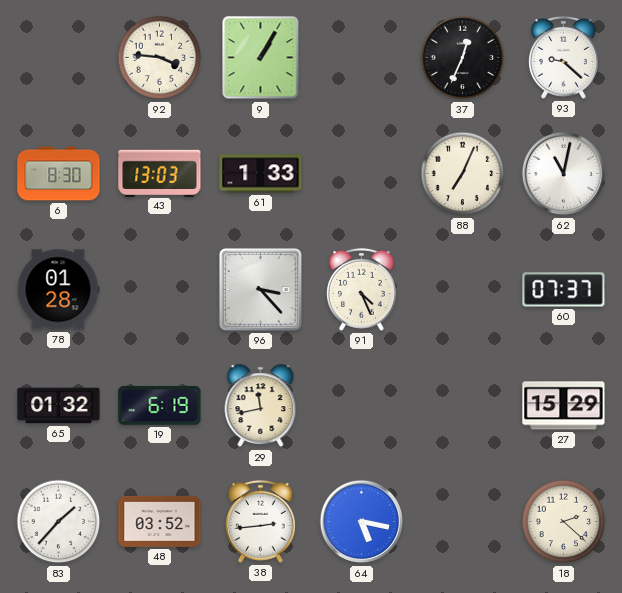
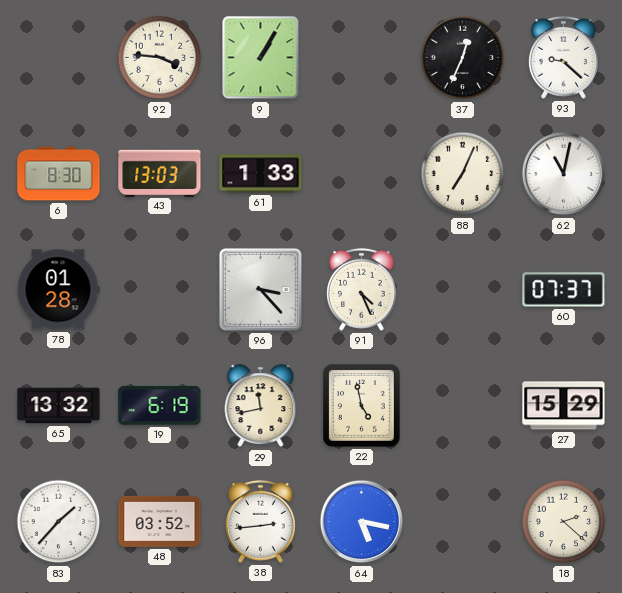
65: 01:32 -> 13:32 (59, 406)
22: none -> 4:58 (362, 406)
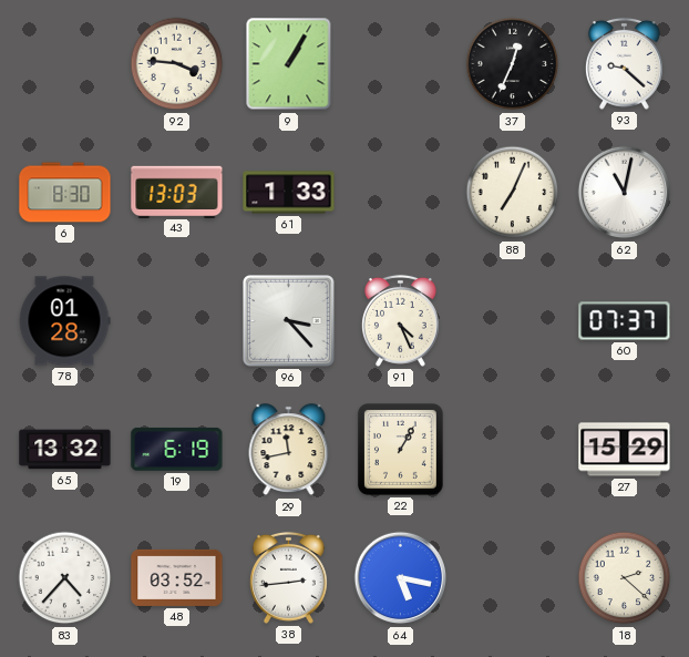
22: 4:58 -> 1:05 (401, 450)
83: 1:37 -> 4:37 (65, 578)
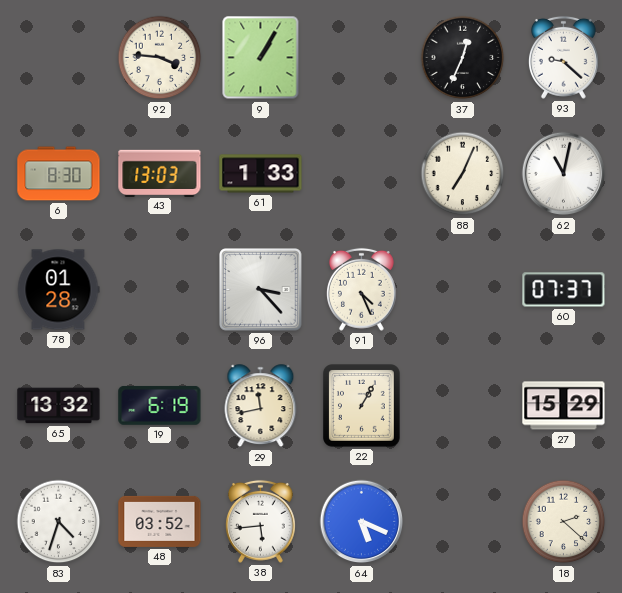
83: 4:37 -> 4:33 (59, 522)
38: 2:44 -> 5:44 (260, 521)
64: 5:17 -> 5:19 (362, 522)
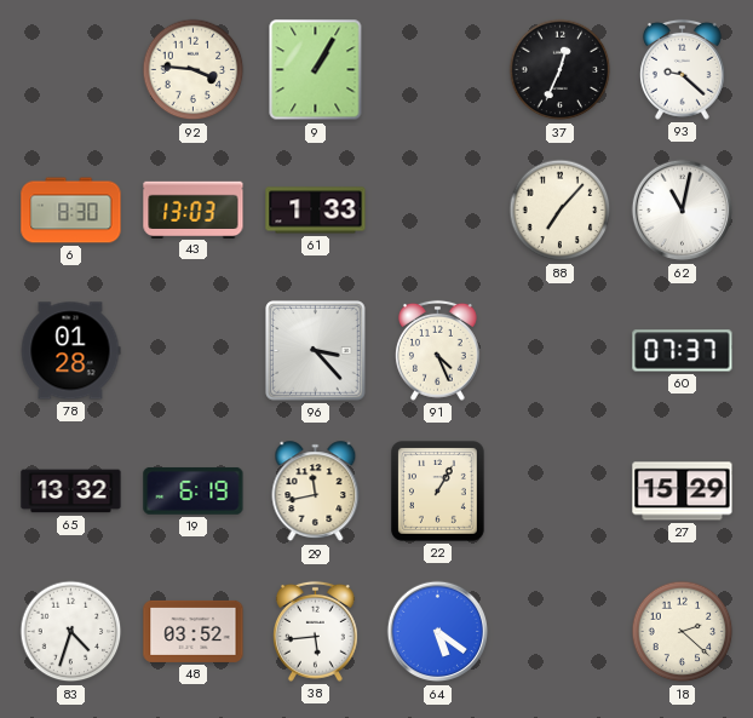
88: 7:04 -> 7:07 (561, 211)
64: 5:19 -> 5:21 (438, 632)
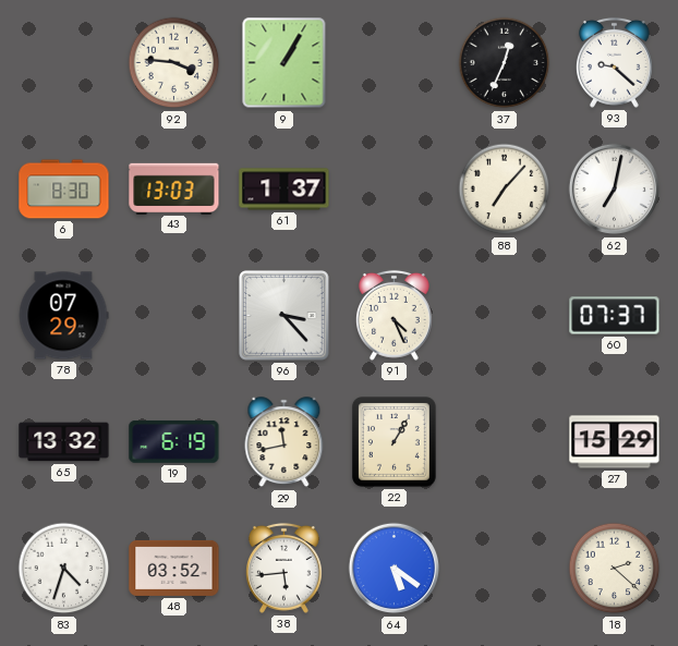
61: 1:33 -> 1:37 (284, 190)
62: 11:02 -> 7:02 (615, 190)
78: 01:28 -> 07:29 (63, 316)
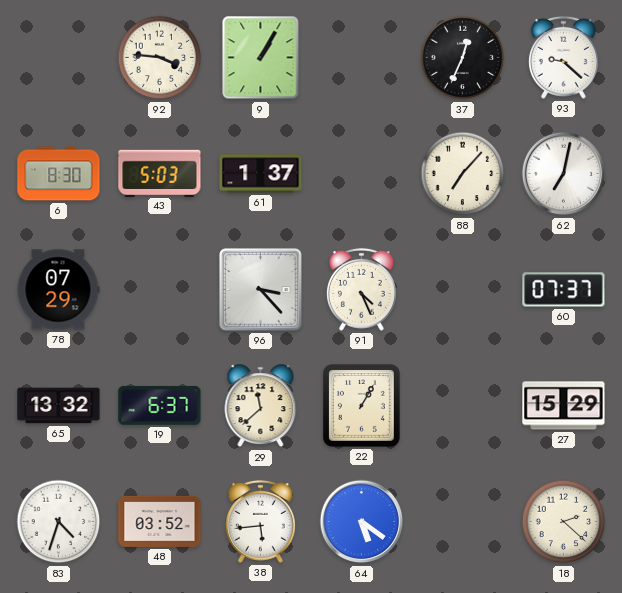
43: 13:03 -> 5:03 (160, 173)
19: 6:19 -> 6:37 (160, 405)
29: 11:43 -> 11:38 (261, 406)
